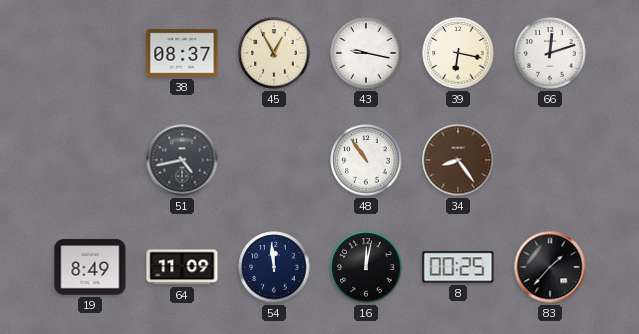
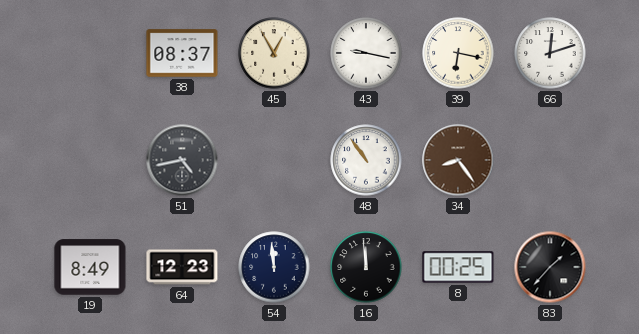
64: 11:09 -> 12:23 (182, 267)
16: 12:02 -> 11:59 (366, 267)
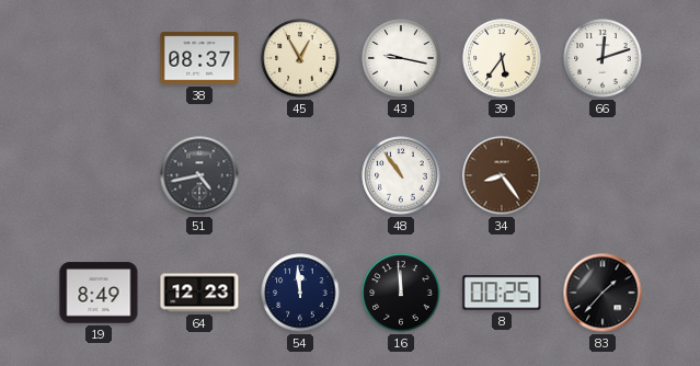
39: 6:17 -> 5:36 (502, 58)
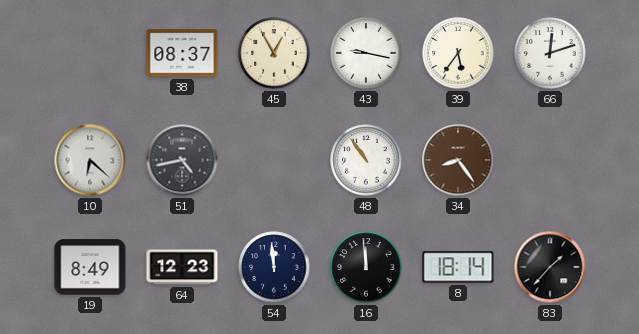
10: none -> 6:22 (90, 160)
8: 00:25 -> 18:14 (458, 267)
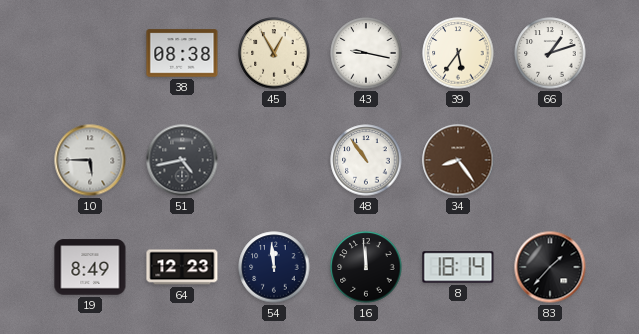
38: 08:37 -> 08:38 (182, 53)
66: 12:12 -> 1:12 (550, 53)
10: 6:22 -> 5:45 (90, 160)
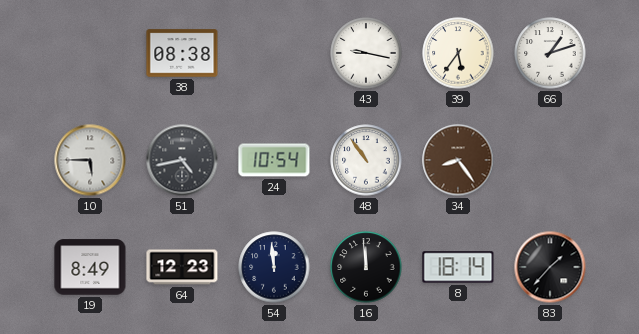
45: 12:55 -> none (274, 53)
24: none -> 10:54 (274, 160)
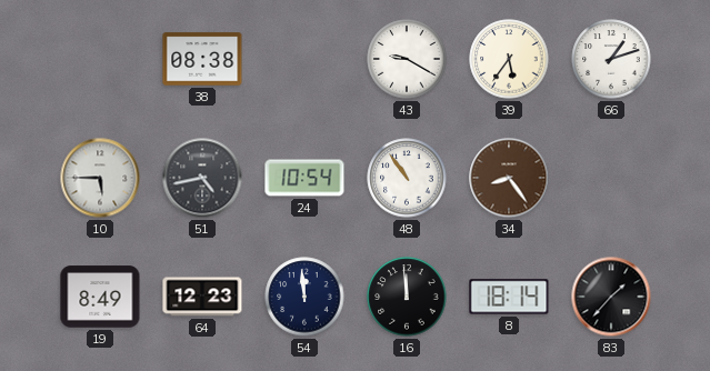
43: 9:17 -> 9:20 (407, 59)
